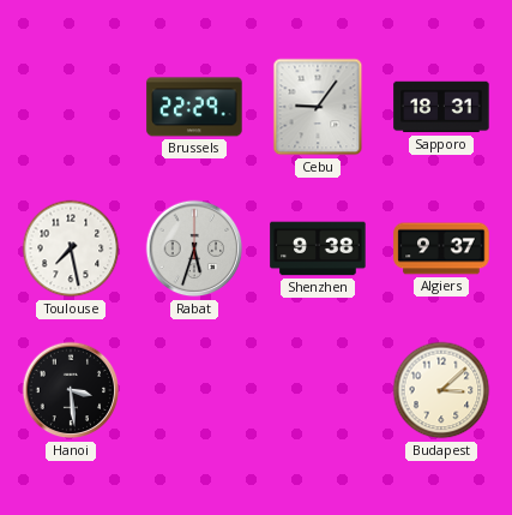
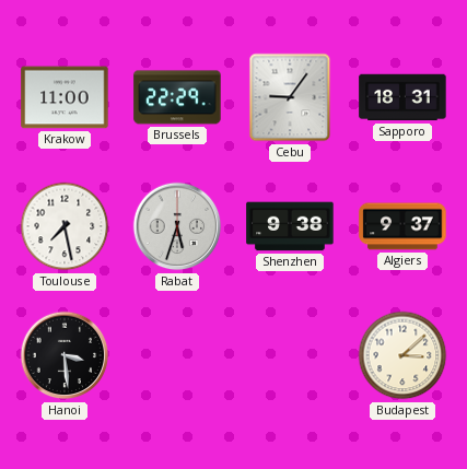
Krakow: none -> 11:00 (65, 97)
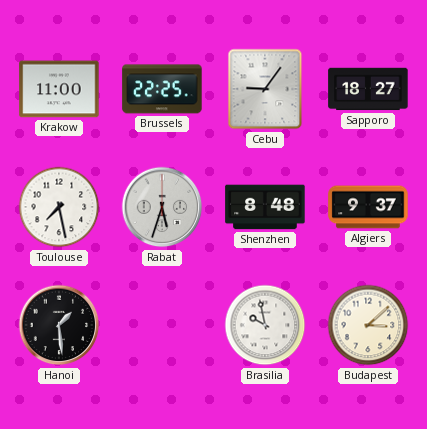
Brussels: 22:29 -> 22:25 (162, 89)
Sapporo: 18:31 -> 18:27 (368, 89)
Shenzhen: 9:38 -> 8:48 (265, 207)
Hanoi: 3:29 -> 1:29 (59, 325)
Brasilia: none -> 9:58 (265, 325)
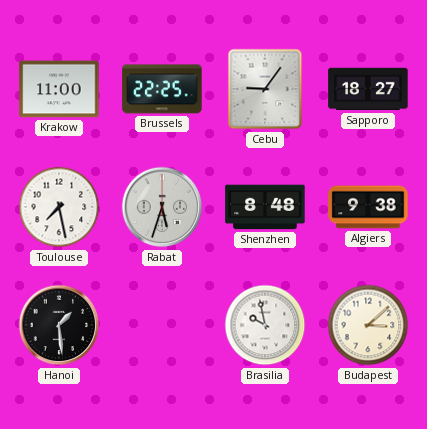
Algiers: 9:37 -> 9:38 (368, 207)
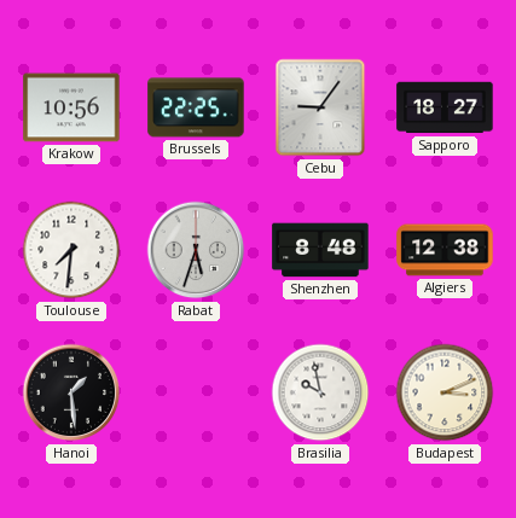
Krakow: 11:00 -> 10:56 (71, 107)
Toulouse: 7:28 -> 7:31 (71, 250)
Algiers: 9:38 -> 12:38 (445, 250)
Budapest: 3:08 -> 3:11 (445, 392)
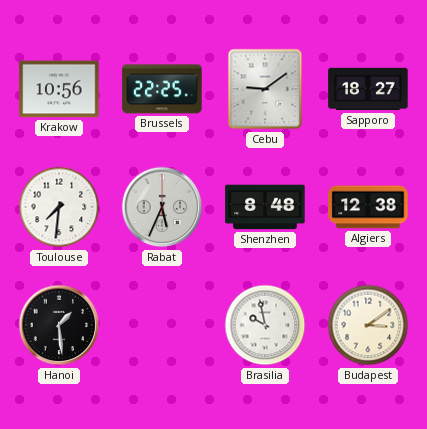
Cebu: 9:06 -> 9:09 (265, 89)
Rabat: 5:33 -> 5:34 (162, 207)
Budapest: 3:11 -> 3:09 (368, 325)
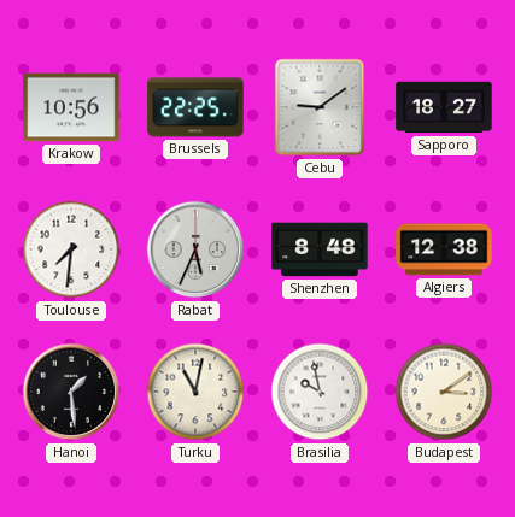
Turku: none -> 11:02 (195, 392)
